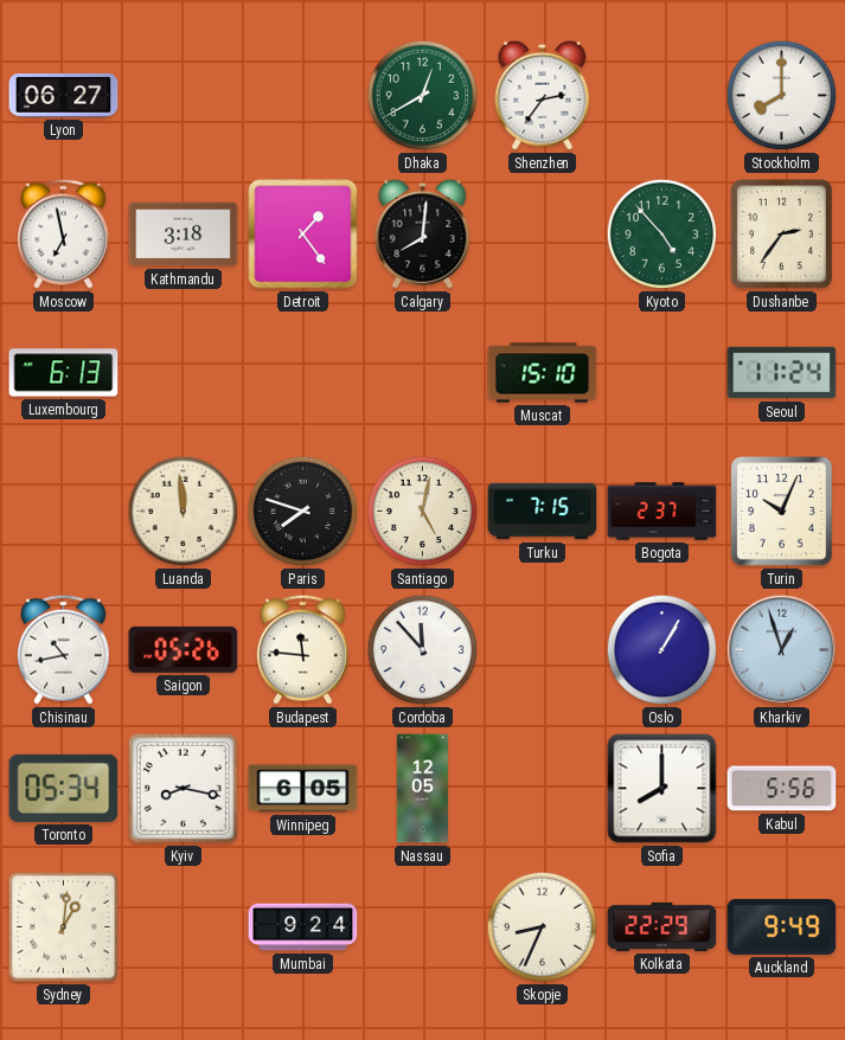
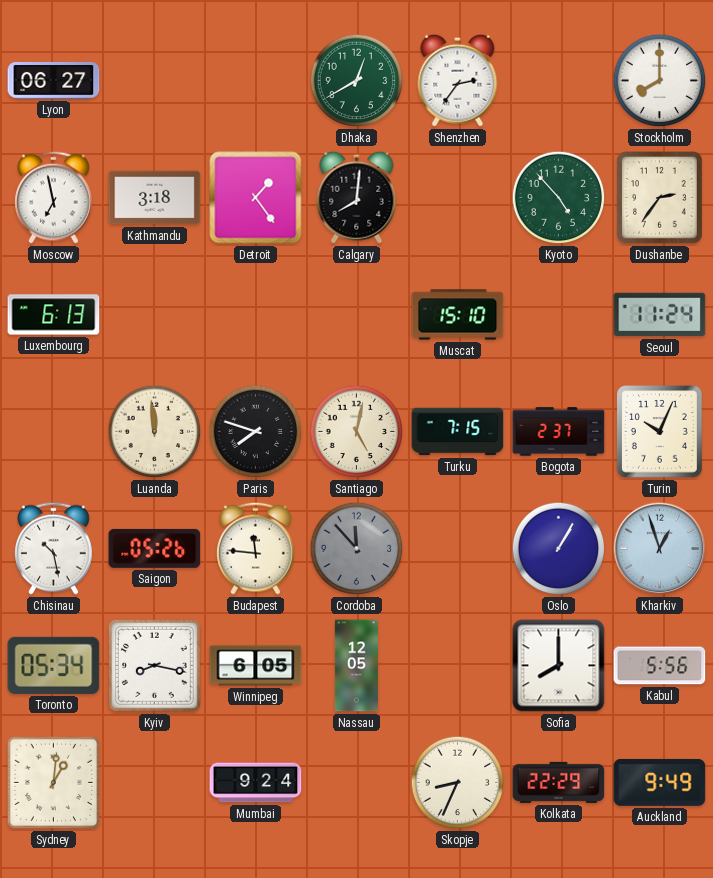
Chisinau: 10:43 -> 10:28 (54, 548)
Cordoba dial: white -> grey (357, 549)
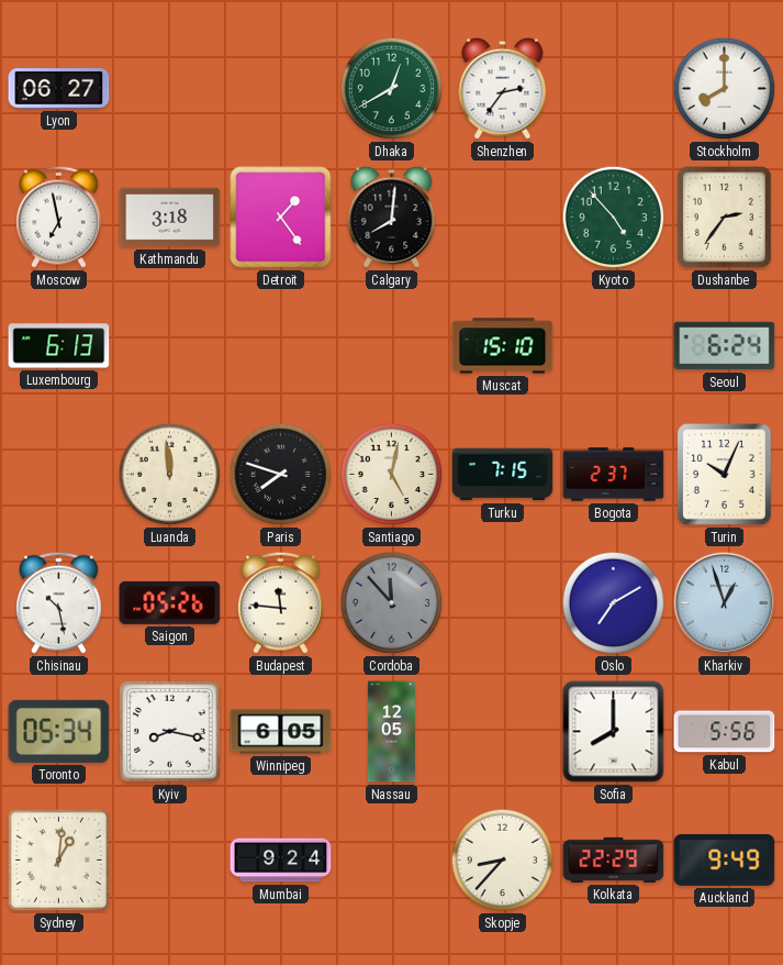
Seoul: 11:24 -> 6:24 (725, 346)
Oslo: 1:05 -> 7:10 (614, 603)
Skopje: 8:34 -> 8:37 (503, 861)
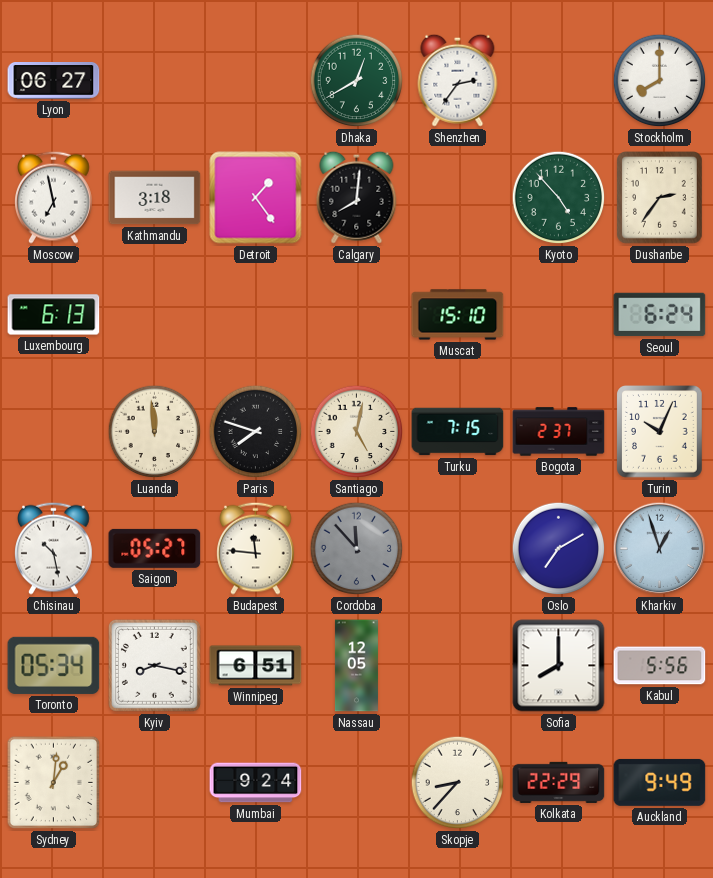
Saigon: 05:26 -> 05:27 (155, 548)
Winnipeg: 6:05 -> 6:51 (256, 666)
